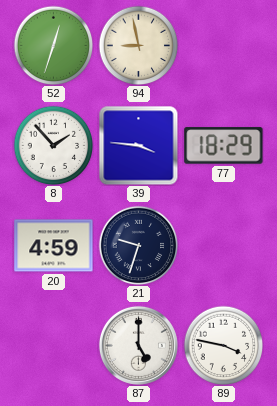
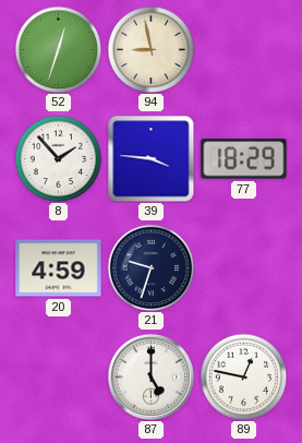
89: 3:47 -> 12:47 (243, 376)
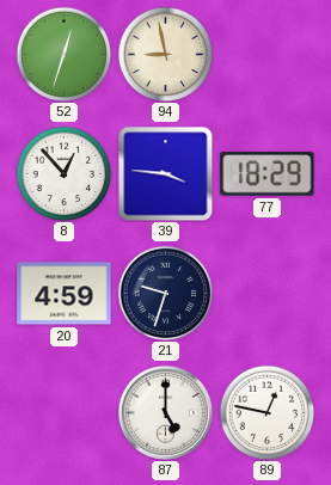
8: 1:53 -> 12:53 (63, 173)
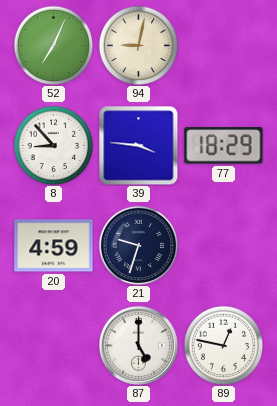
52: 12:33 -> 7:04 (53, 45)
94: 8:58 -> 9:02 (138, 45)
8: 12:53 -> 8:53 (53, 145)
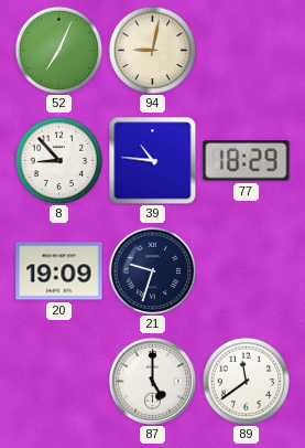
39: 3:46 -> 10:46 (152, 160)
20: 4:59 -> 19:09 (59, 271)
89: 12:47 -> 11:39 (246, 381)
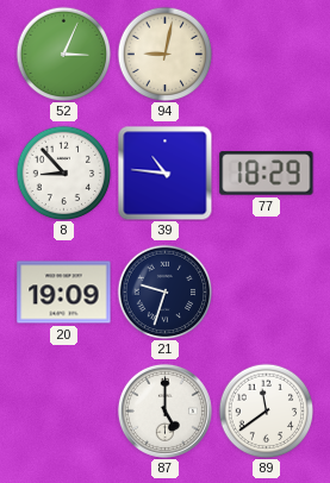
52: 7:04 -> 3:04 (63, 54)
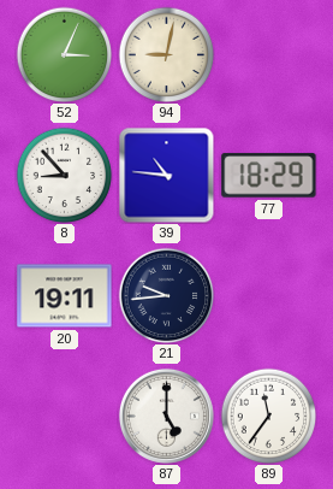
20: 19:09 -> 19:11 (65, 296)
21: 9:33 -> 9:44 (166, 295)
89: 11:39 -> 11:36 (268, 416)
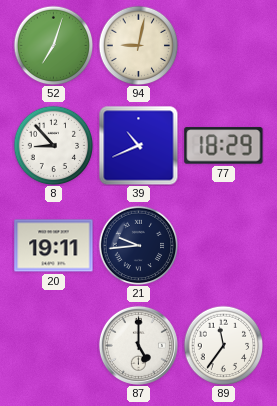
52: 3:04 -> 7:03 (53, 45)
39: 10:46 -> 10:41 (138, 145)
